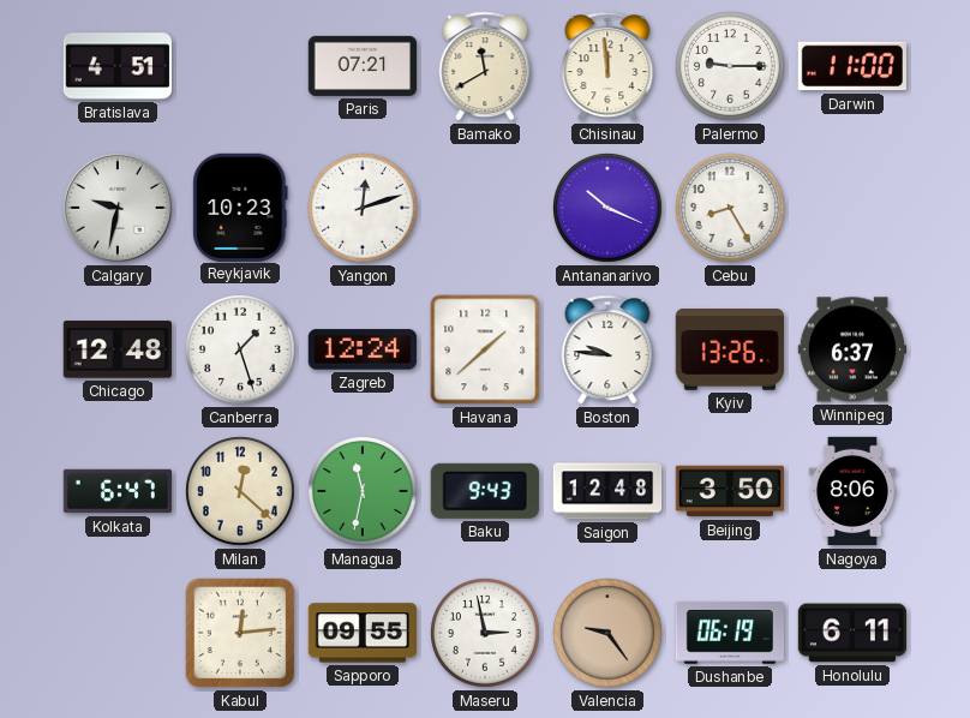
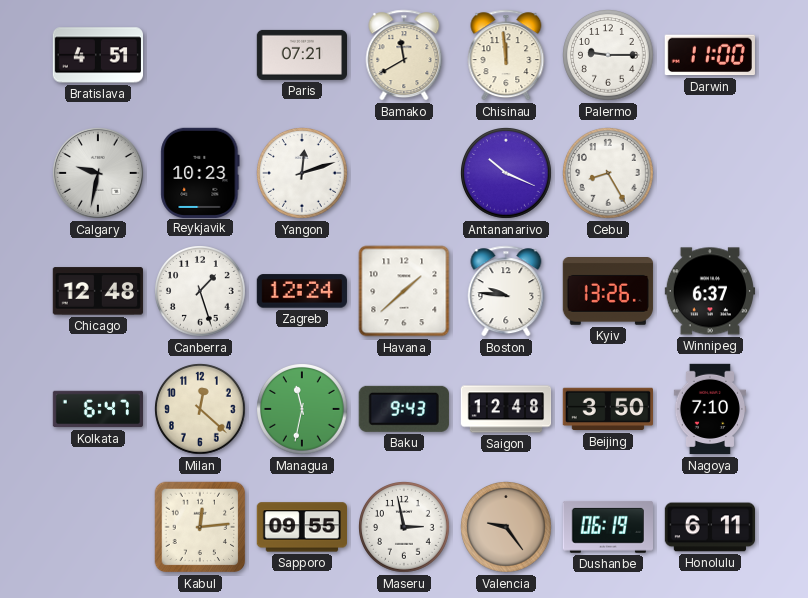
Nagoya: 8:06 -> 7:10 (709, 409)
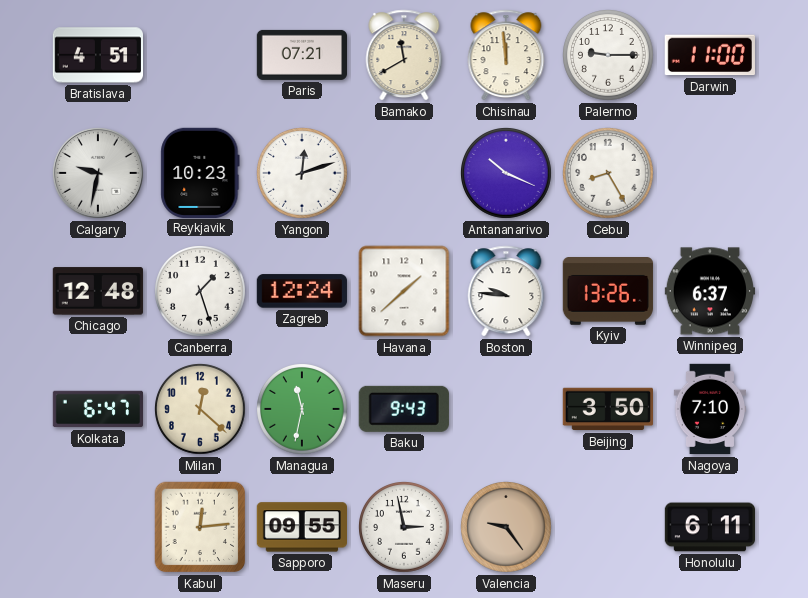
Saigon: 12:48 -> none (506, 409)
Dushanbe: 06:19 -> none (607, 527)
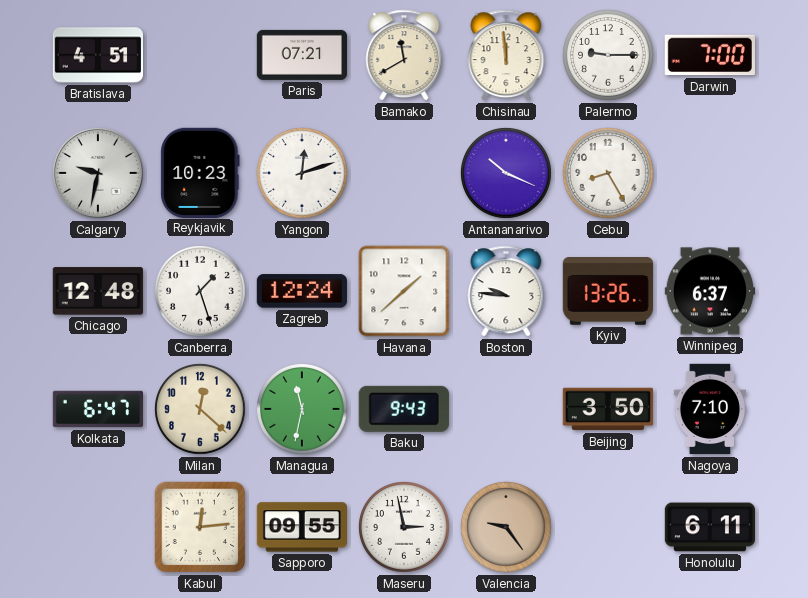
Darwin: 11:00 -> 7:00 (710, 55)
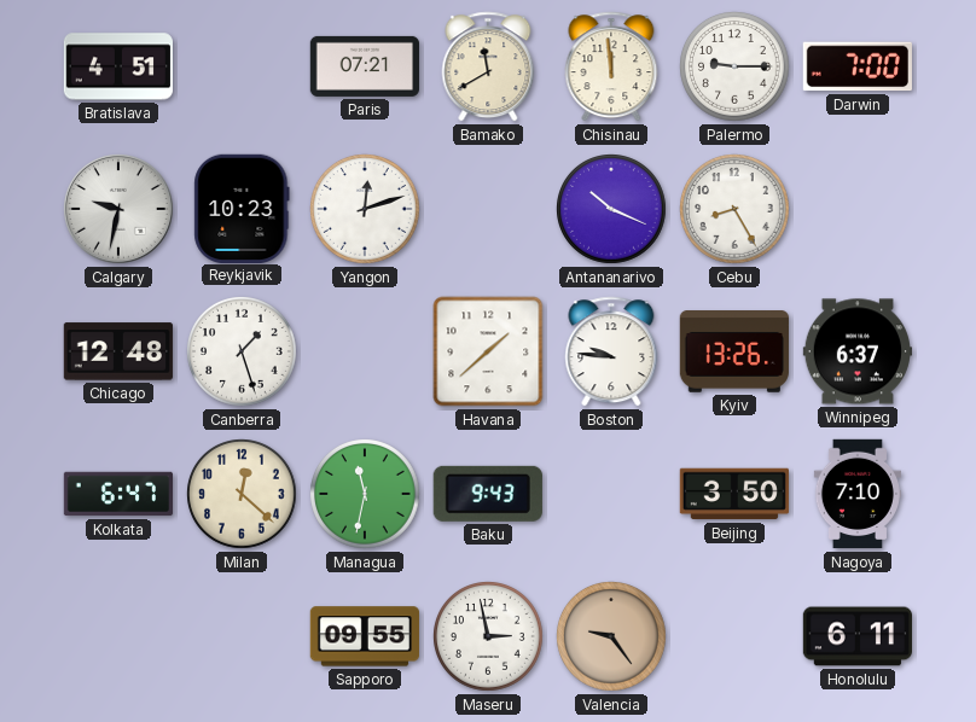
Zagreb: 12:24 -> none (302, 291)
Kabul: 12:14 -> none (200, 527)
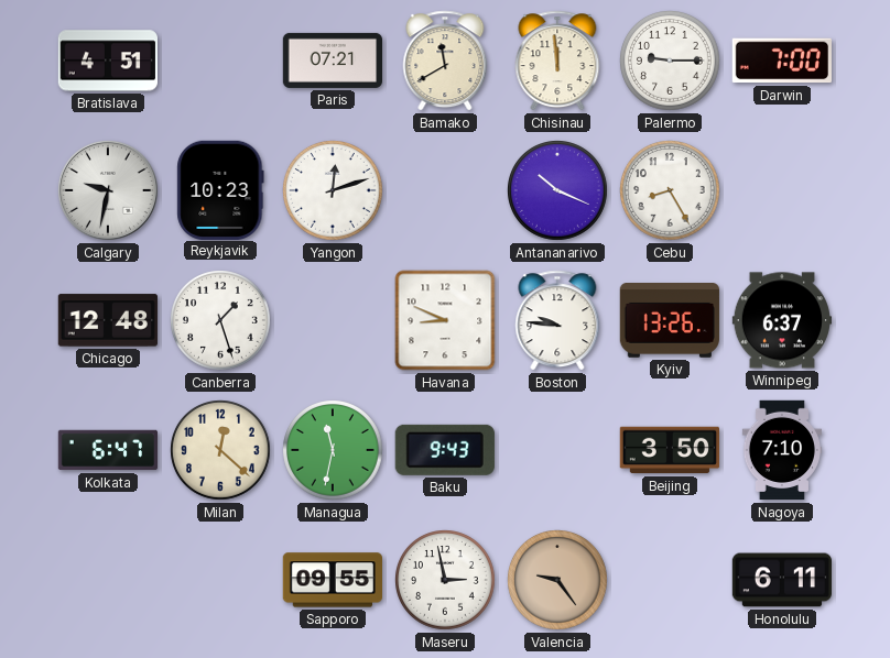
Havana: 1:38 -> 8:49 (445, 320)
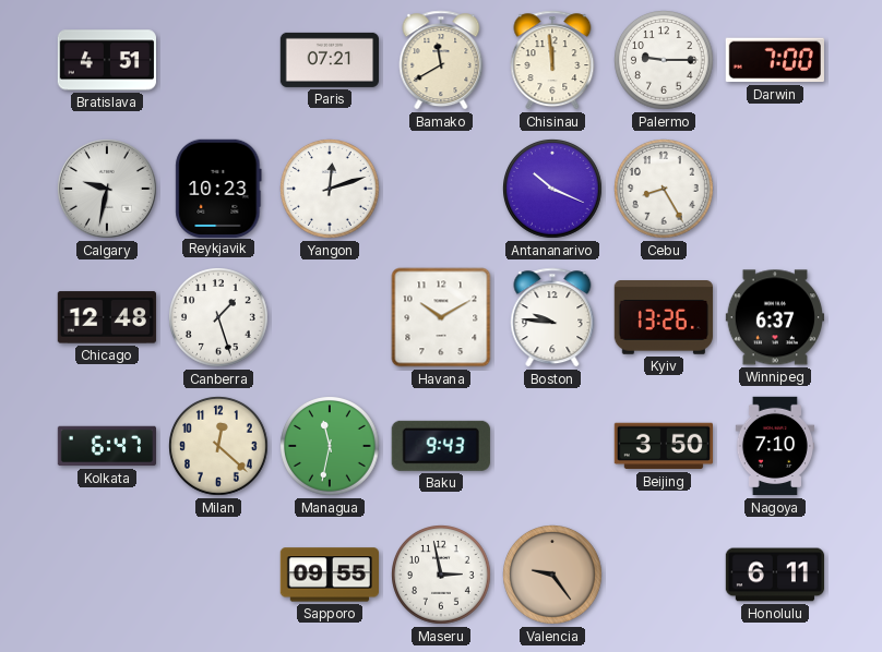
Havana: 8:49 -> 10:10 (441, 317)
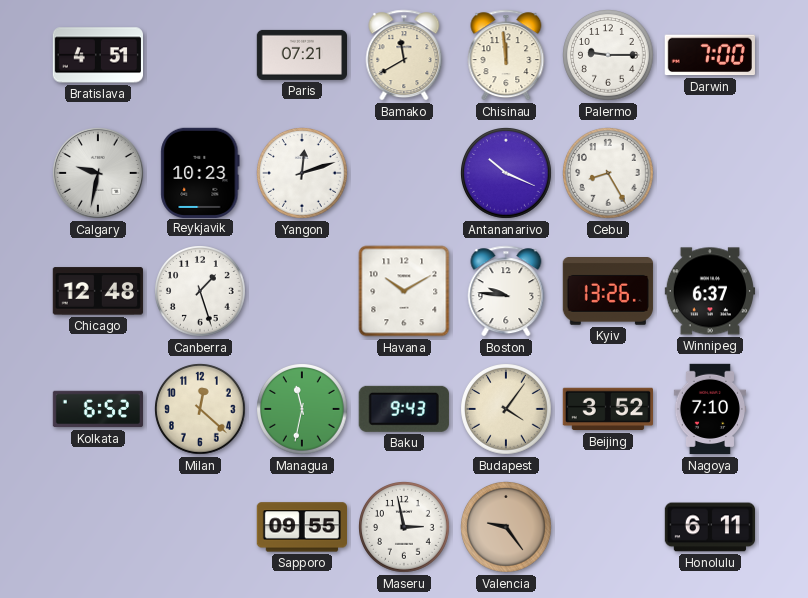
Kolkata: 6:47 -> 6:52 (97, 409)
Budapest: none -> 4:06 (507, 410)
Beijing: 3:50 -> 3:52 (607, 409)
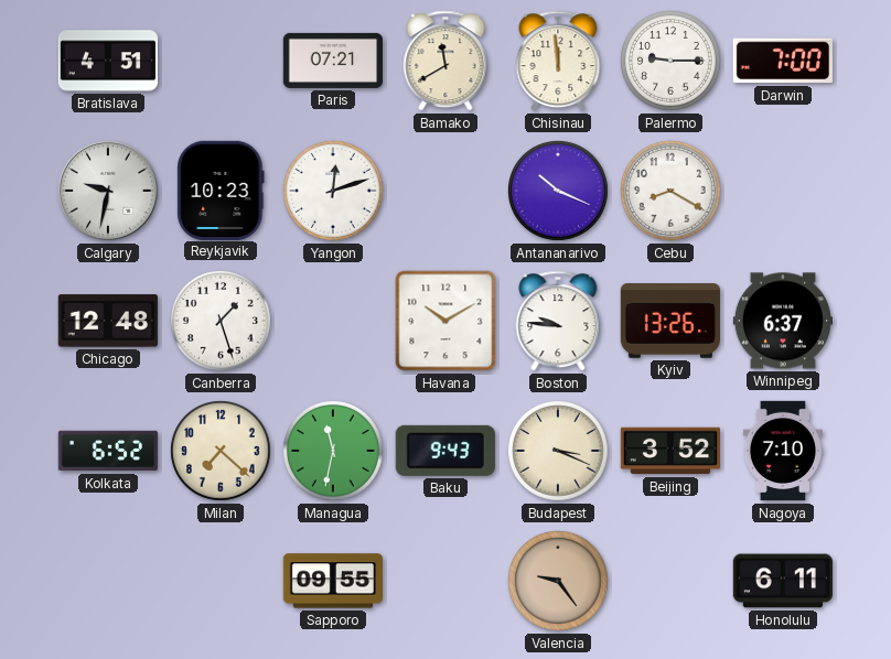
Cebu: 8:25 -> 8:20 (672, 192)
Milan: 12:22 -> 7:22 (222, 452)
Budapest: 4:06 -> 3:19 (559, 452)
Maseru: 2:58 -> none (405, 528)
